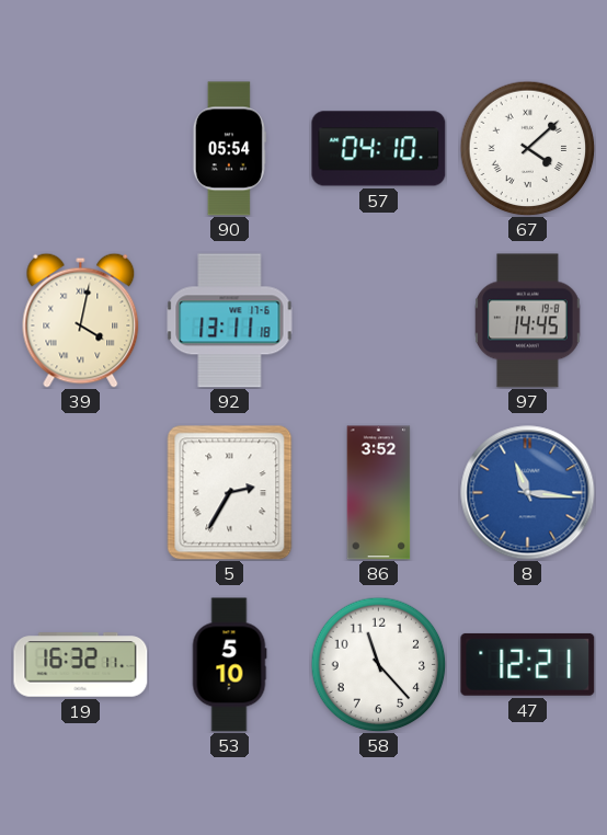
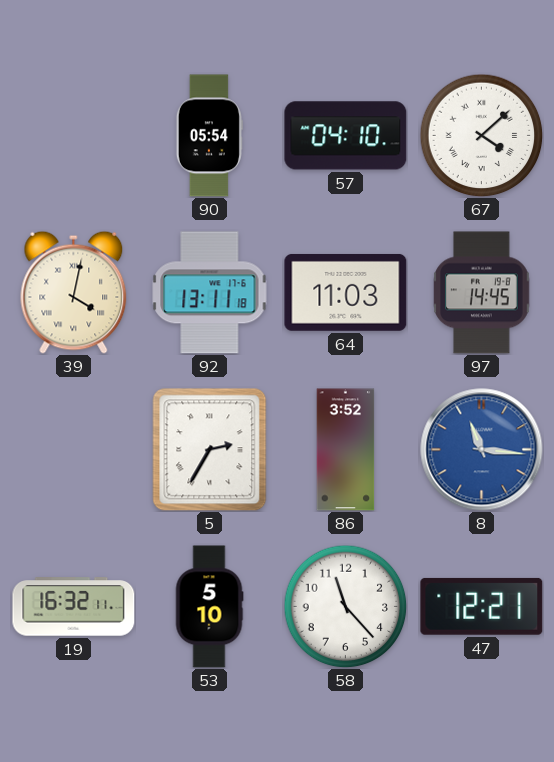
64: none -> 11:03 (346, 292)
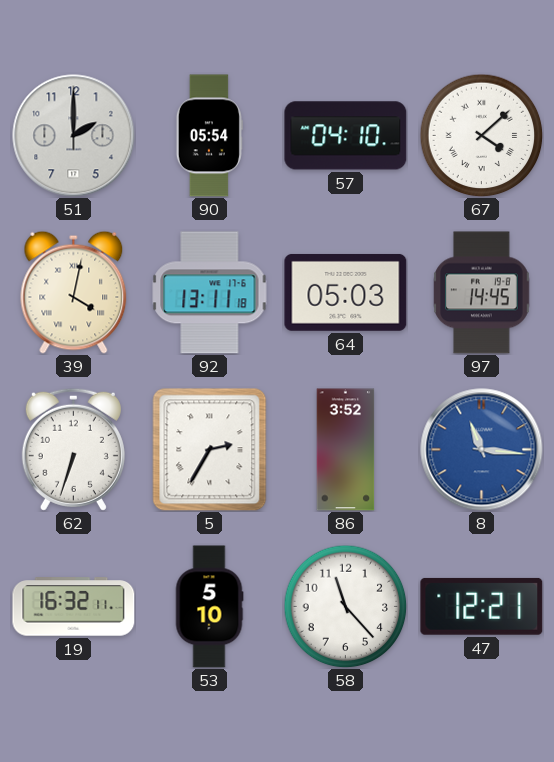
51: none -> 2:00 (74, 136)
64: 11:03 -> 05:03 (346, 292)
62: none -> 6:33 (73, 449)
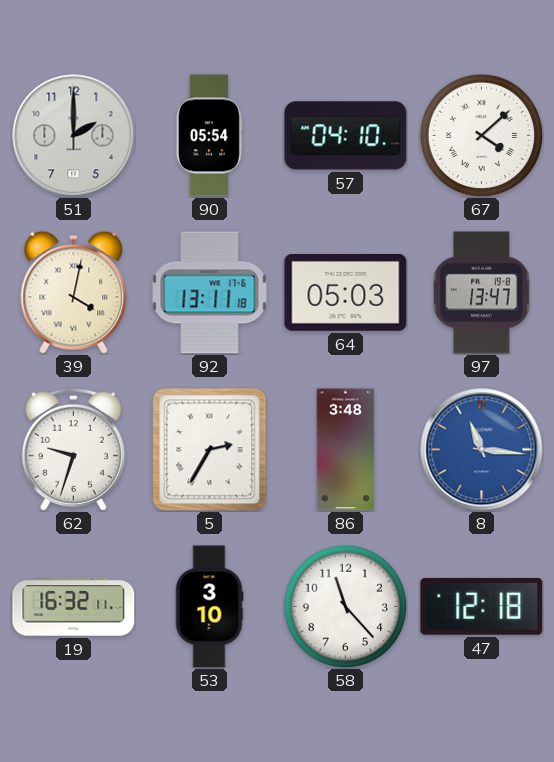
97: 14:45 -> 13:47 (482, 293)
62: 6:33 -> 9:33 (73, 449)
86: 3:52 -> 3:48 (346, 450)
53: 5:10 -> 3:10 (209, 607)
47: 12:21 -> 12:18 (482, 606)
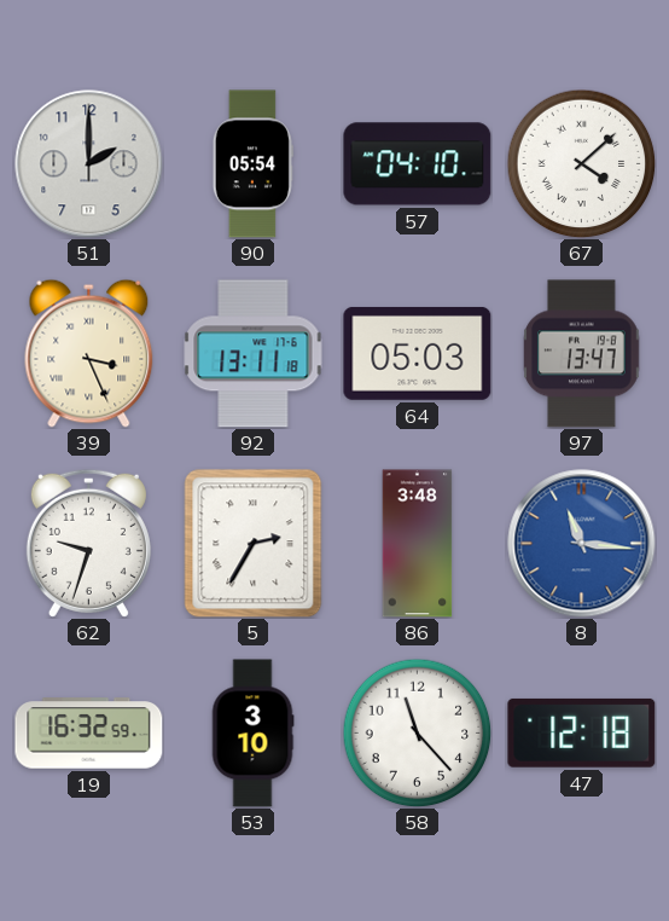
39: 4:02 -> 3:26 (89, 353)
19: 16:32:11 -> 16:32:59 (89, 734)
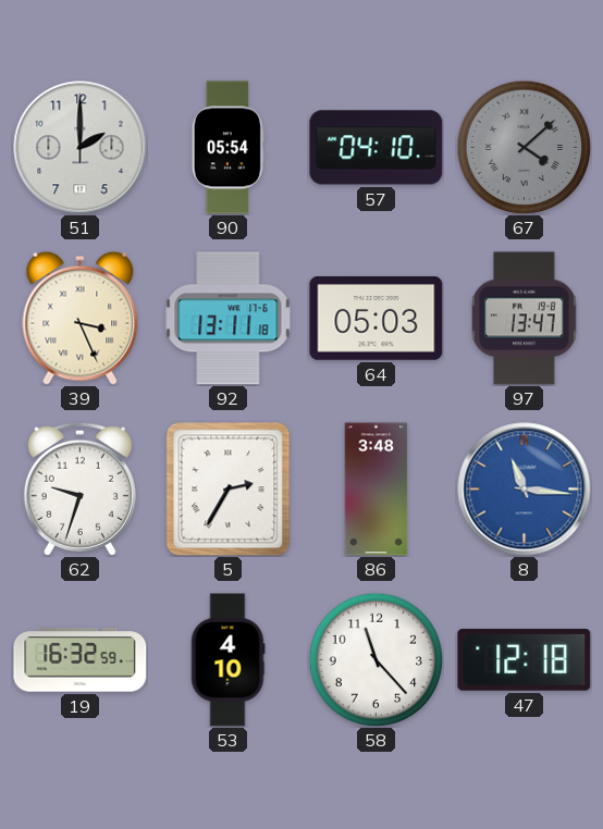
67 dial: white -> grey (524, 147)
53: 3:10 -> 4:10 (227, 660)
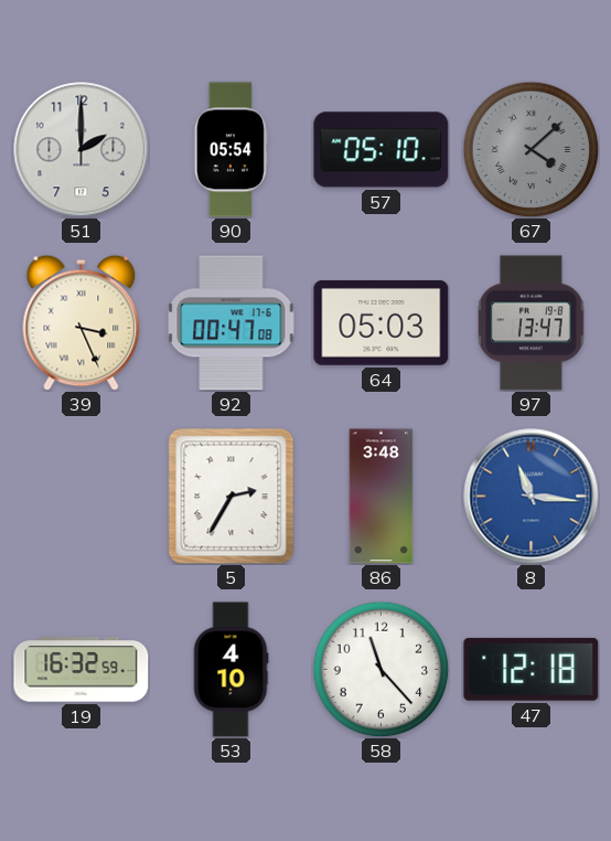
57: 04:10 -> 05:10 (382, 150)
92: 13:11 -> 00:47 (232, 323)
62: 9:33 -> none (79, 488)
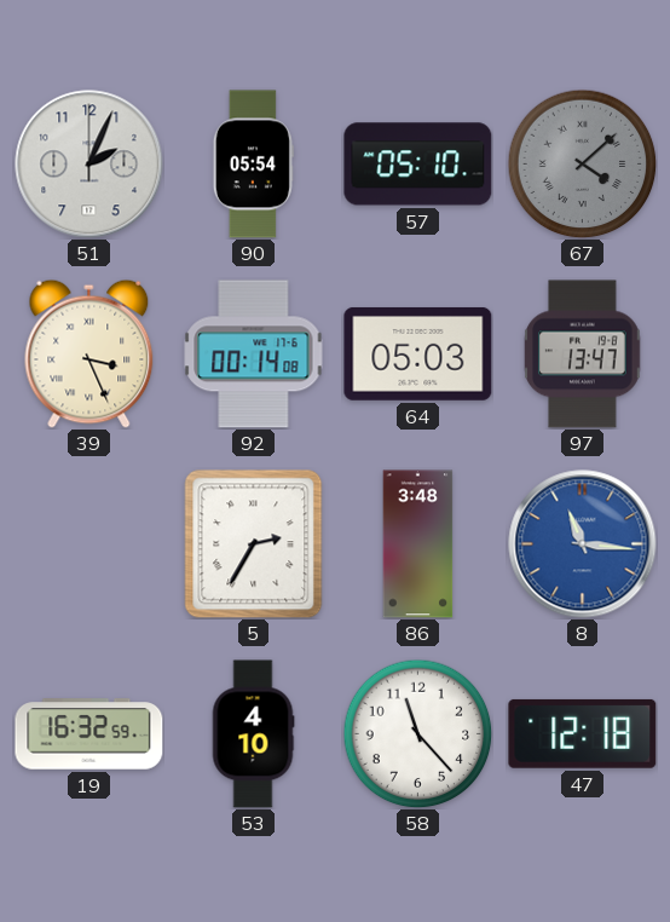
51: 2:00 -> 2:04 (89, 165)
92: 00:47 -> 00:14 (254, 355)
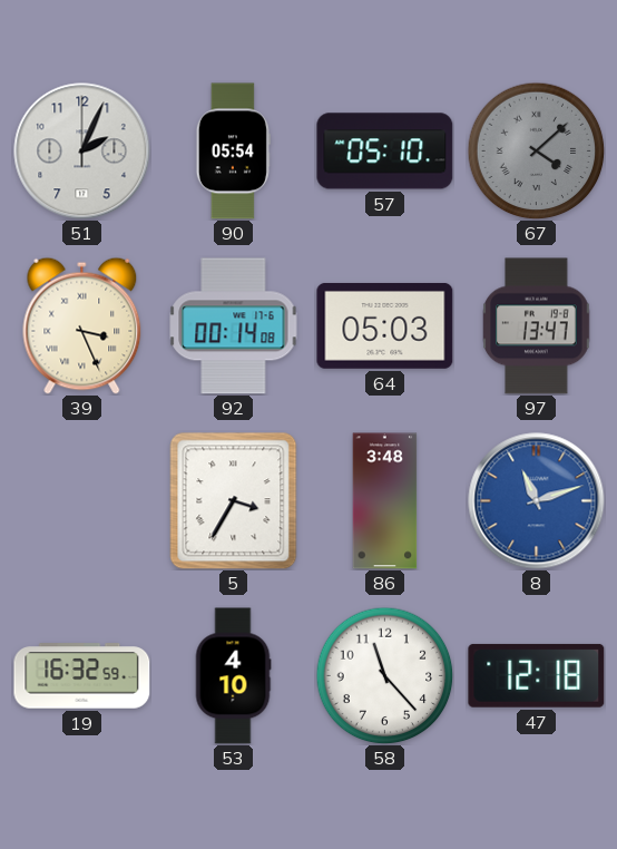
5: 2:35 -> 3:35 (234, 501)
8: 11:16 -> 11:12 (537, 501)
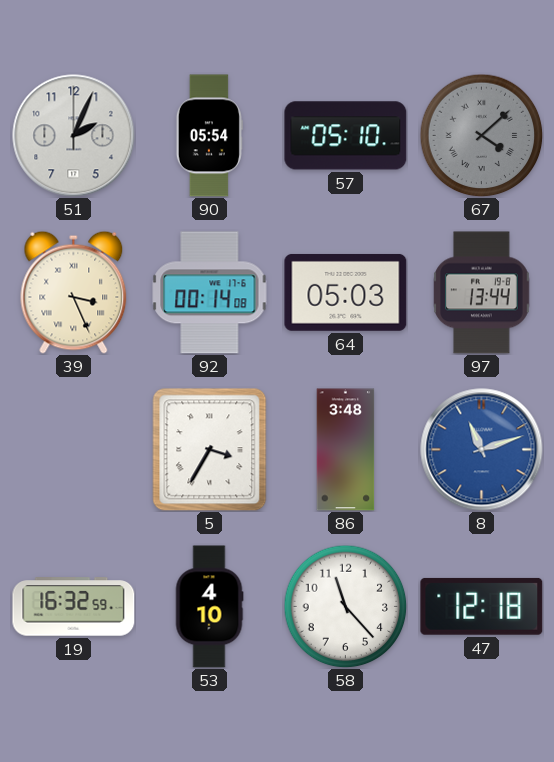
97: 13:47 -> 13:44 (482, 293)
